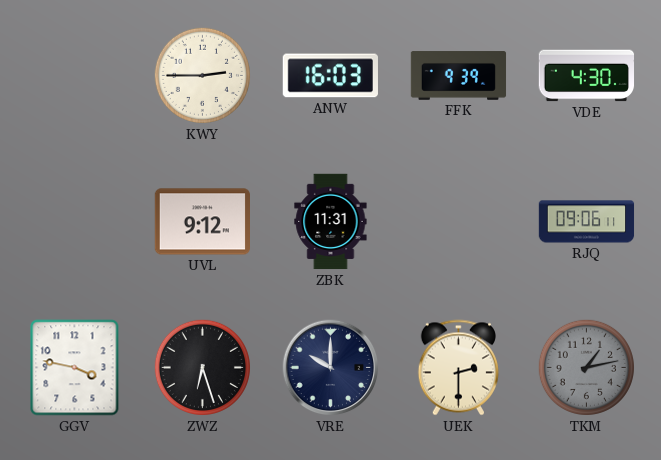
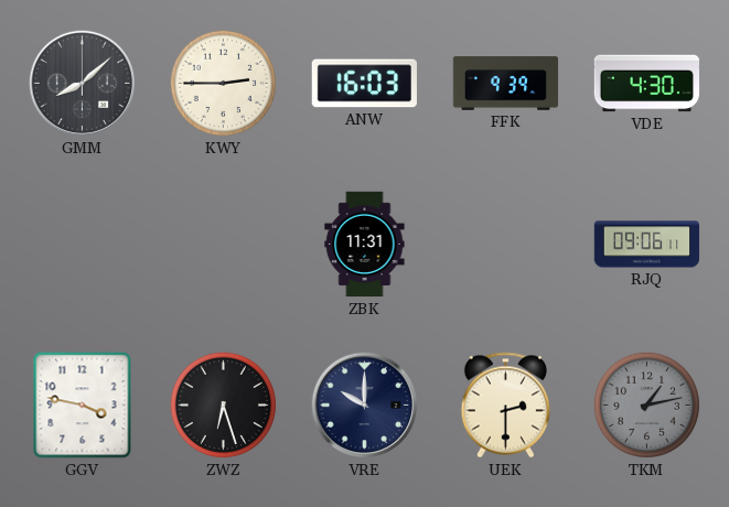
GMM: none -> 8:08 (83, 84)
UVL: 9:12 -> none (202, 222)
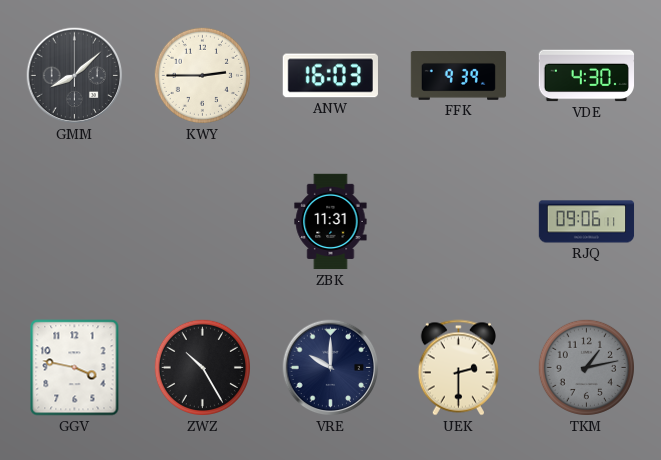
ZWZ: 6:27 -> 10:25 (202, 367)
